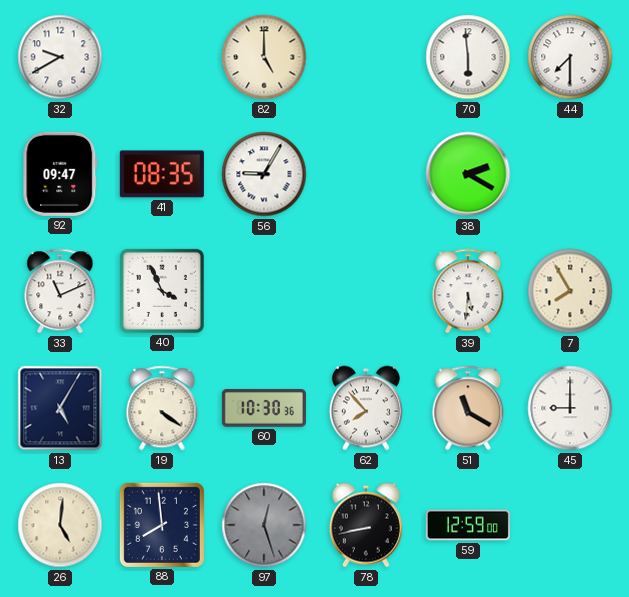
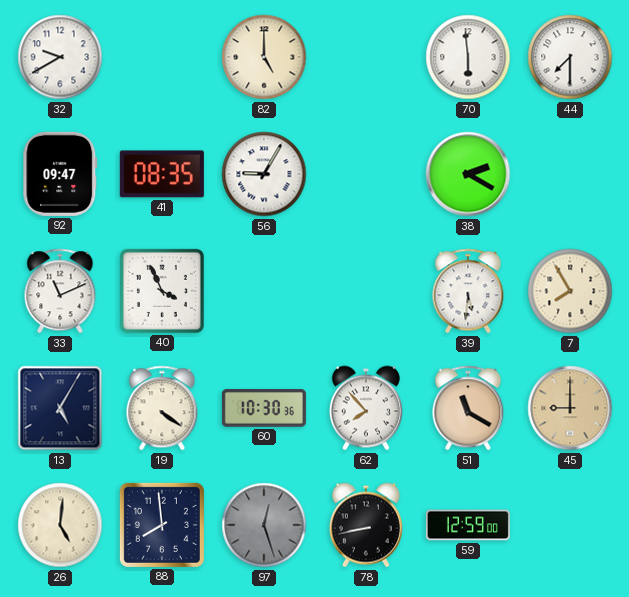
45 dial: white -> champagne (570, 408)
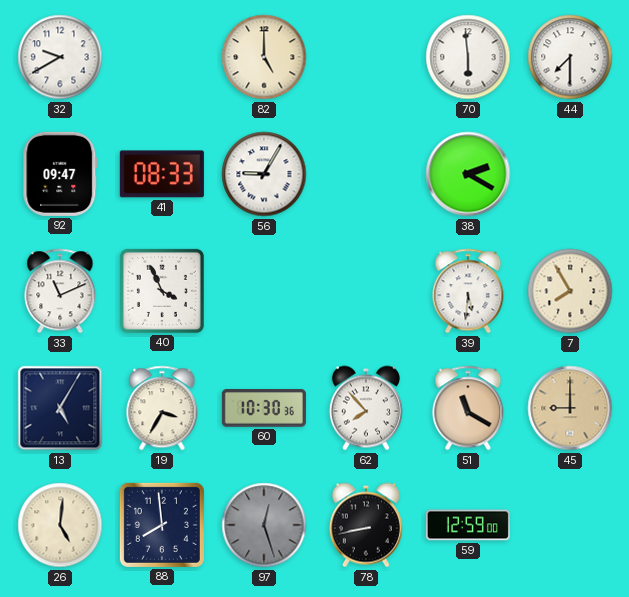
41: 08:35 -> 08:33 (162, 174)
19: 4:21 -> 3:35 (162, 408)
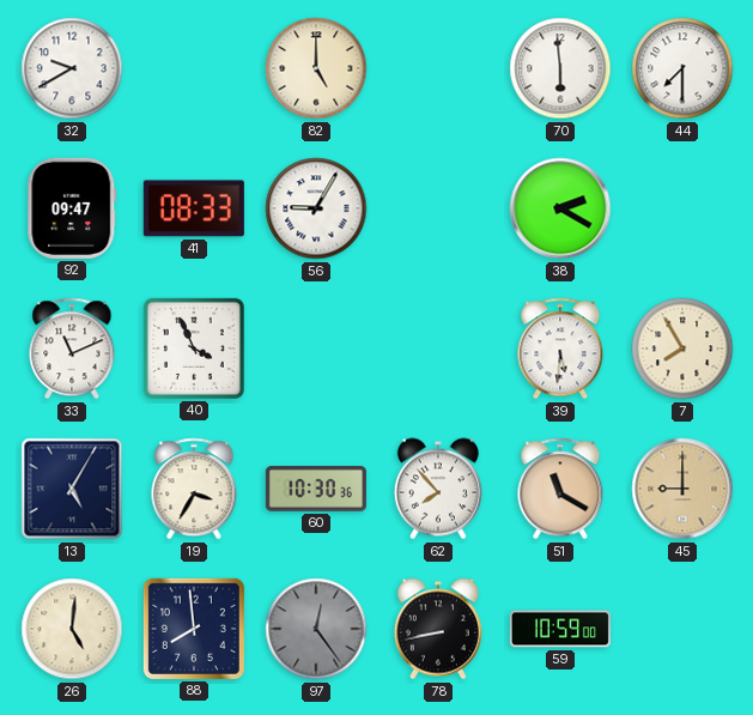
97: 12:27 -> 12:24 (316, 629)
59: 12:59 -> 10:59 (560, 629)
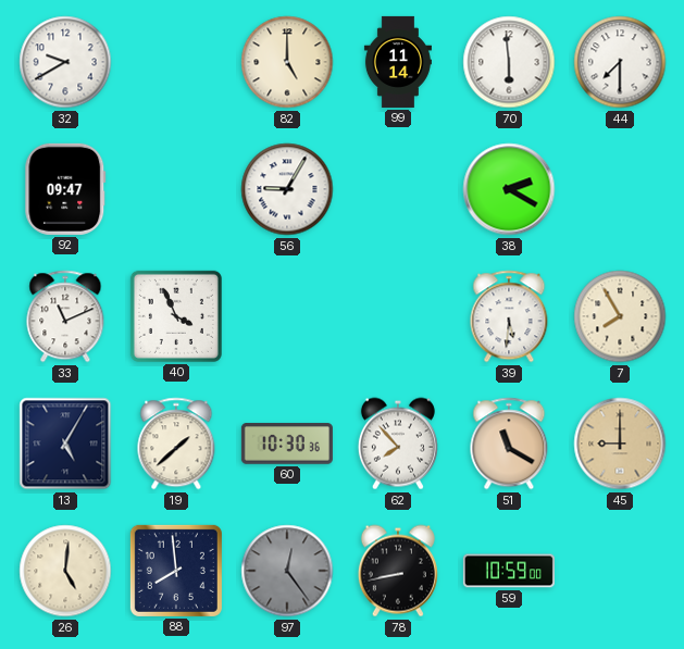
99: none -> 11:14 (398, 62)
41: 08:33 -> none (194, 208)
19: 3:35 -> 1:38 (176, 444)
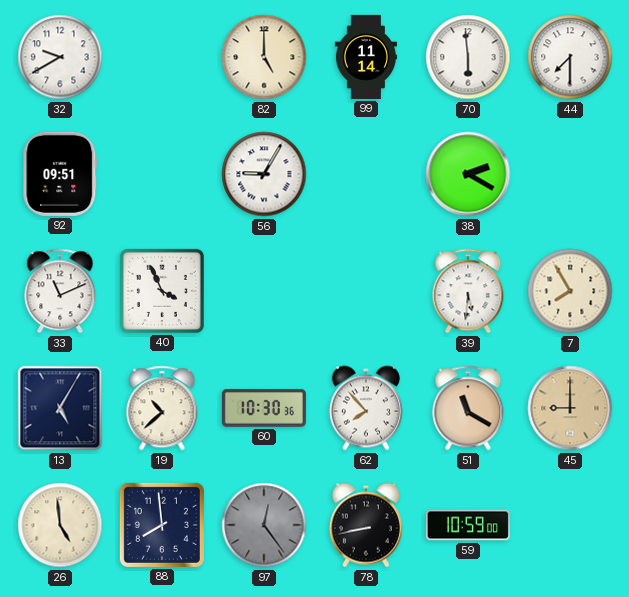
92: 09:47 -> 09:51 (60, 174)
19: 1:38 -> 10:38 (162, 408)
26: 5:01 -> 4:59 (60, 525)
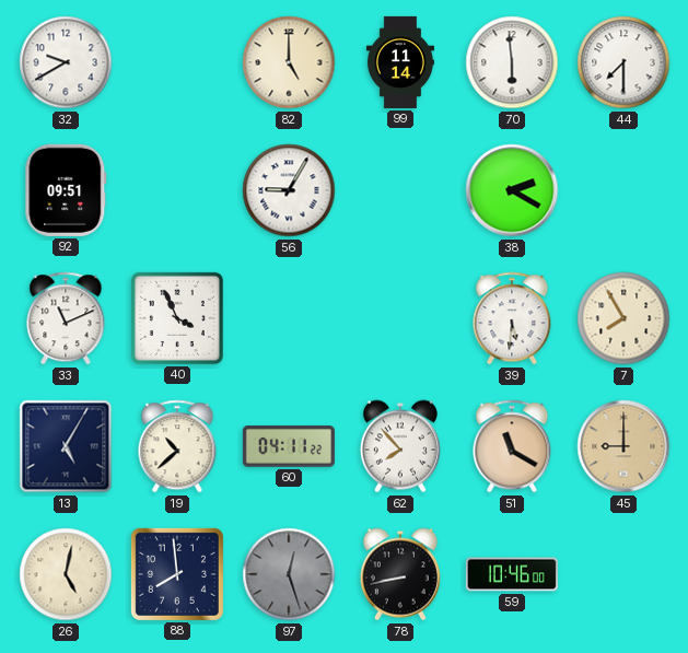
60: 10:30 -> 04:11 (289, 446)
26: 4:59 -> 5:02 (66, 574)
97: 12:24 -> 12:27 (289, 574)
59: 10:59 -> 10:46 (512, 574)
